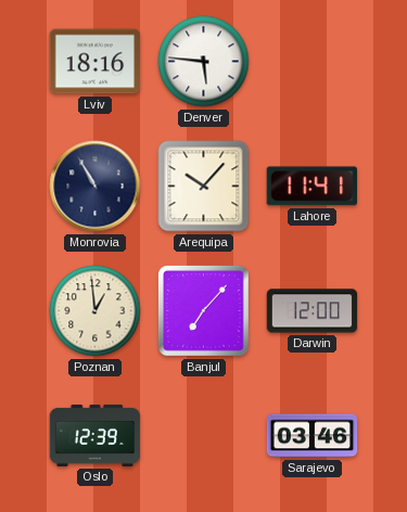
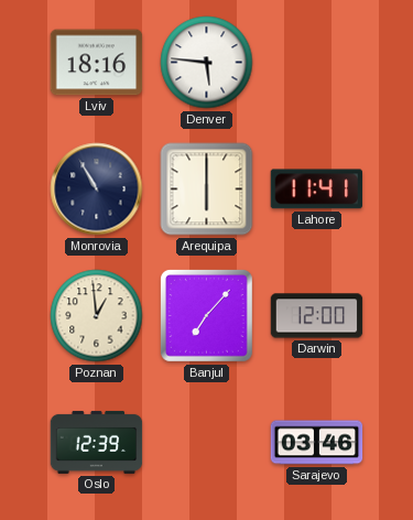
Arequipa: 10:07 -> 6:00 (207, 189)
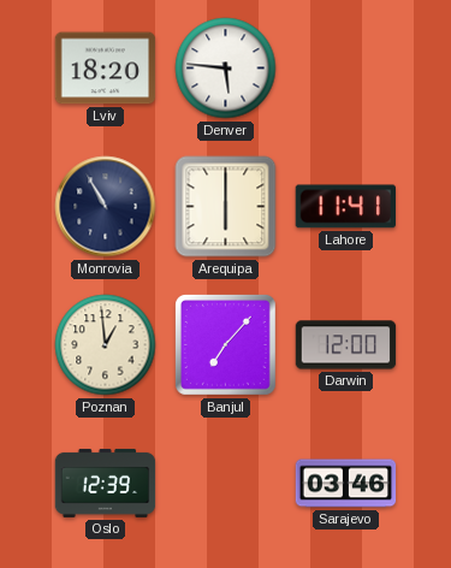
Lviv: 18:16 -> 18:20 (106, 69)
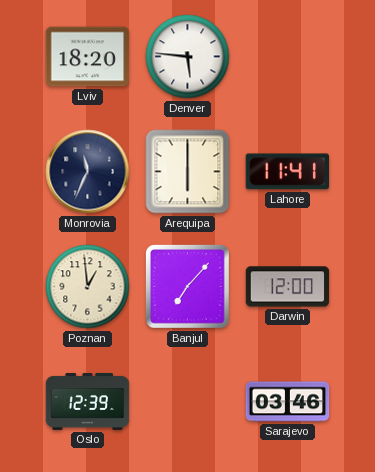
Monrovia: 10:55 -> 11:34 (88, 172)
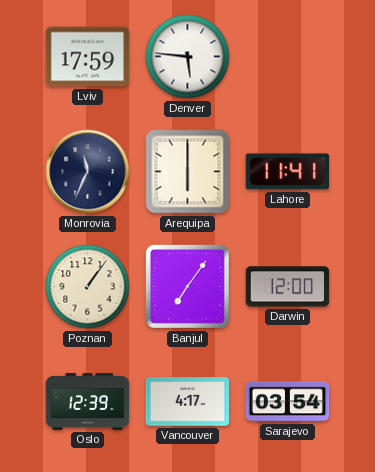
Lviv: 18:20 -> 17:59 (88, 57)
Poznan: 12:59 -> 1:06 (88, 287)
Banjul: 7:07 -> 7:06 (187, 286)
Vancouver: none -> 4:17 (188, 402)
Sarajevo: 03:46 -> 03:54 (288, 402)
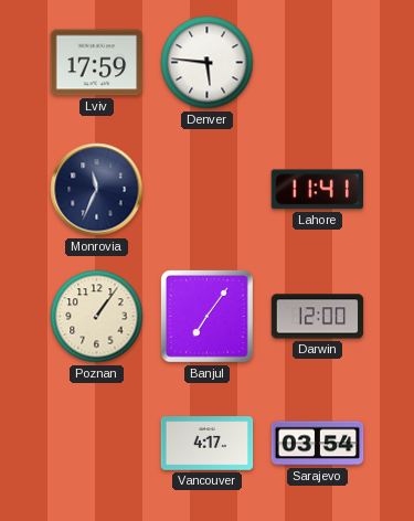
Arequipa: 6:00 -> none (188, 172)
Oslo: 12:39 -> none (88, 401)
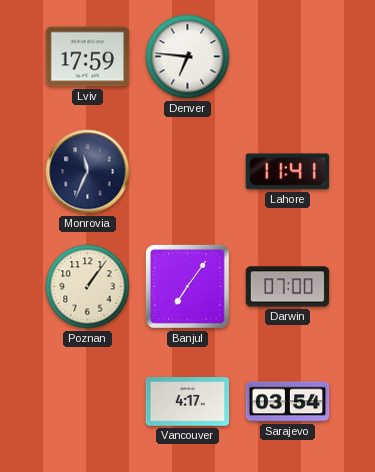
Denver: 5:46 -> 6:46 (188, 57)
Darwin: 12:00 -> 07:00 (288, 287)
